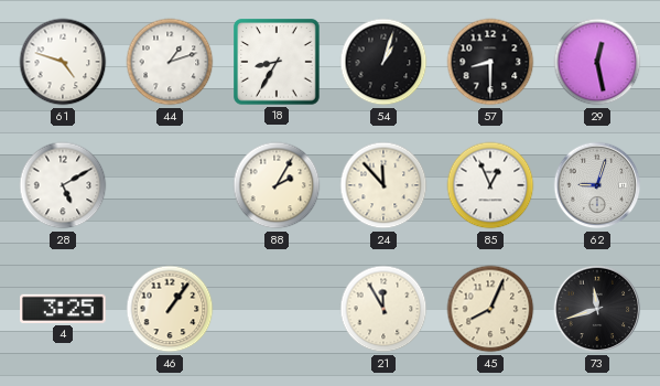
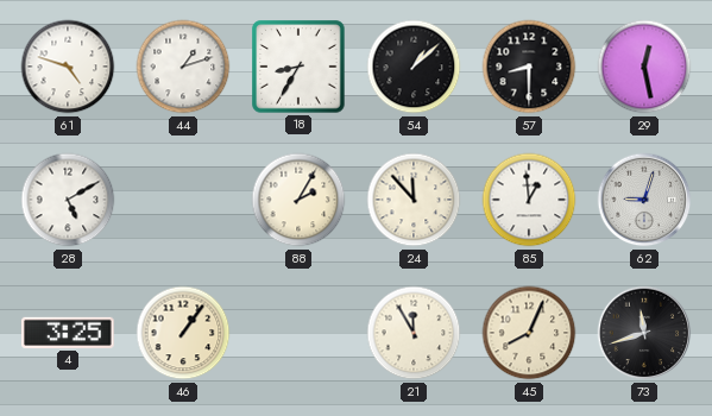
54: 1:03 -> 1:08 (414, 67)
85: 12:56 -> 12:59 (529, 200)
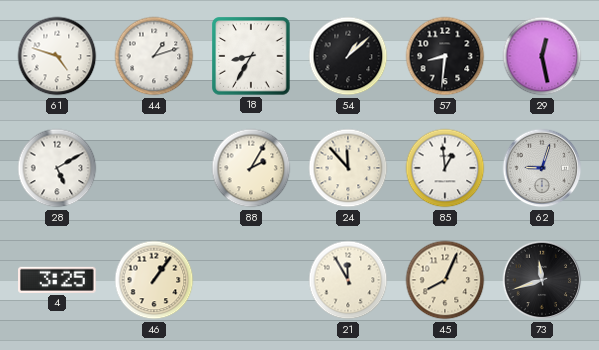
57: 8:30 -> 8:31 (445, 56)
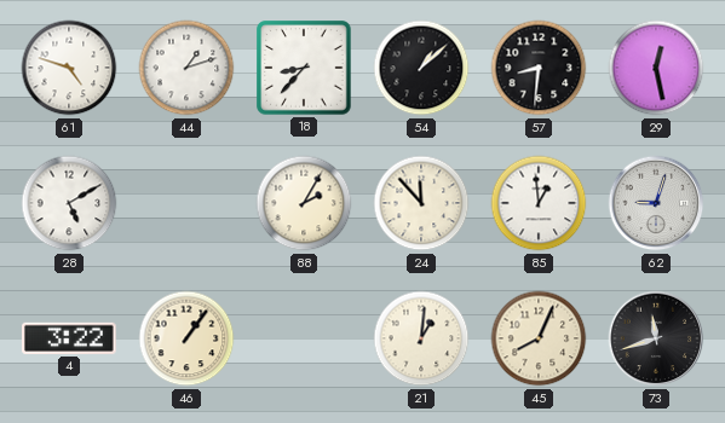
18: 8:35 -> 8:37 (304, 68)
4: 3:25 -> 3:22 (69, 338)
21: 11:55 -> 1:01 (421, 338)
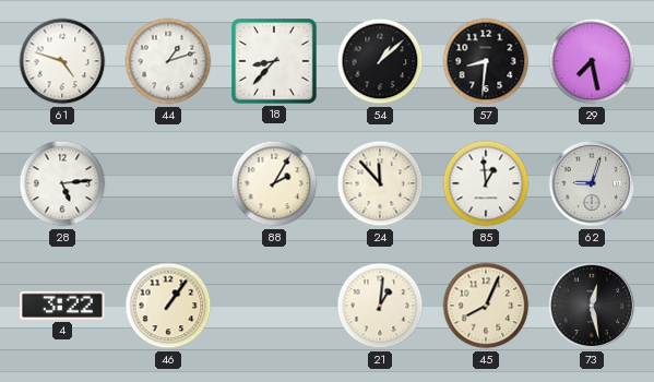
29: 12:28 -> 7:28 (592, 61)
28: 5:10 -> 5:14 (62, 183)
73: 11:42 -> 12:28 (592, 306)
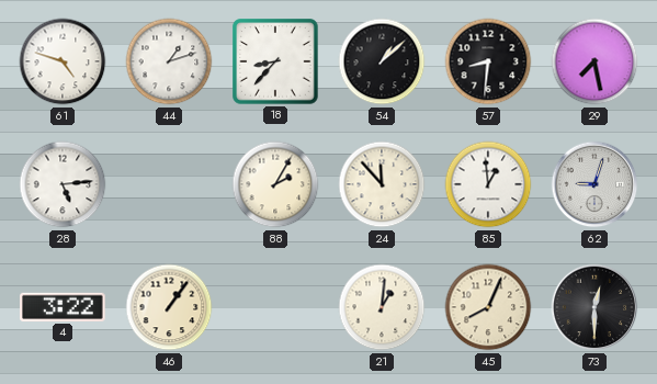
73: 12:28 -> 12:30 (594, 307)
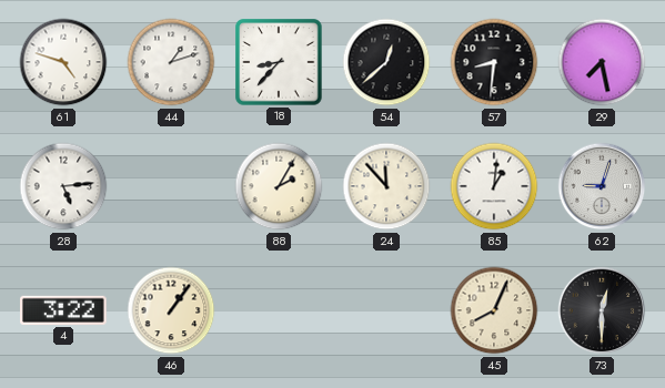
54: 1:08 -> 12:38 (386, 62)
85: 12:59 -> 1:01 (494, 186)
21: 1:01 -> none (382, 307)
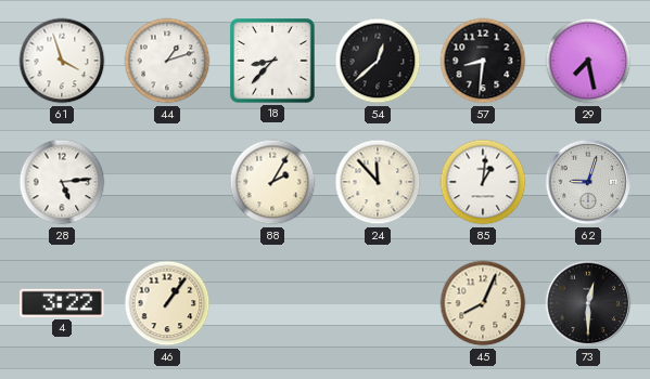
61: 4:48 -> 3:57 (62, 61)
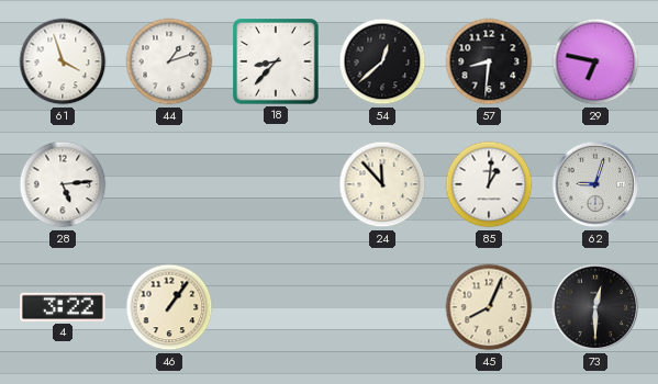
29: 7:28 -> 6:47 (595, 61)
88: 2:05 -> none (272, 182)
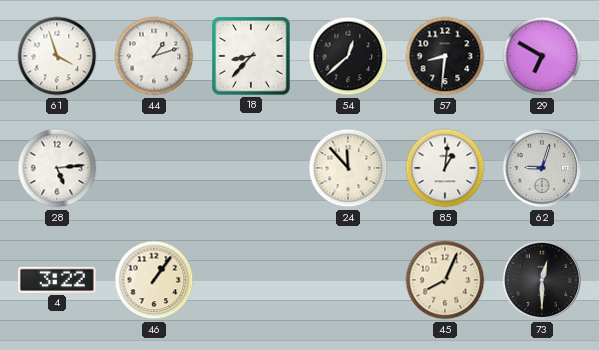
29: 6:47 -> 6:50 (542, 56)
